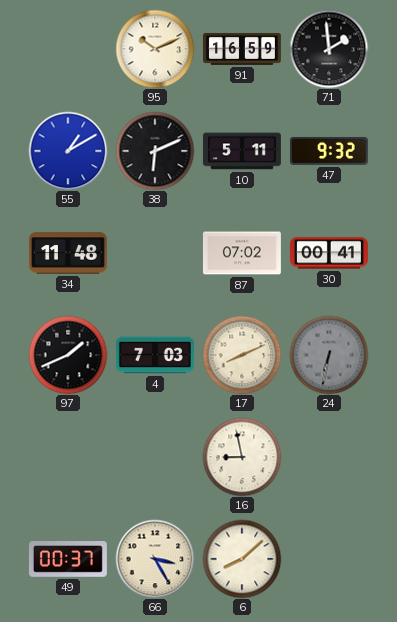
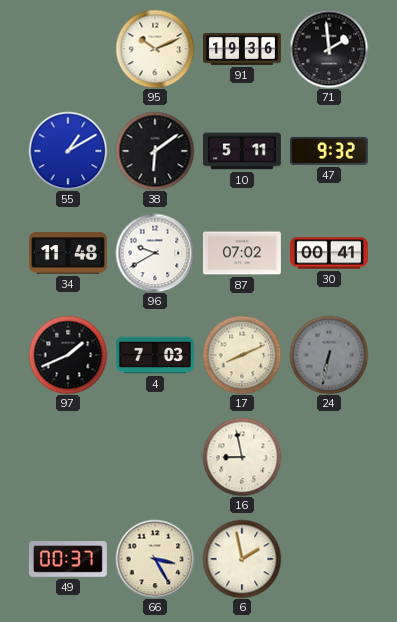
91: 16:59 -> 19:36 (242, 49)
38: 6:11 -> 6:09 (155, 151)
96: none -> 9:40 (155, 253)
6: 8:08 -> 1:58 (242, 559)
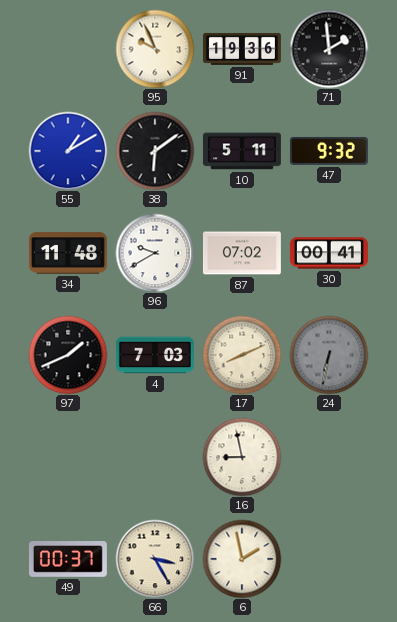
95: 10:11 -> 9:56 (155, 49)
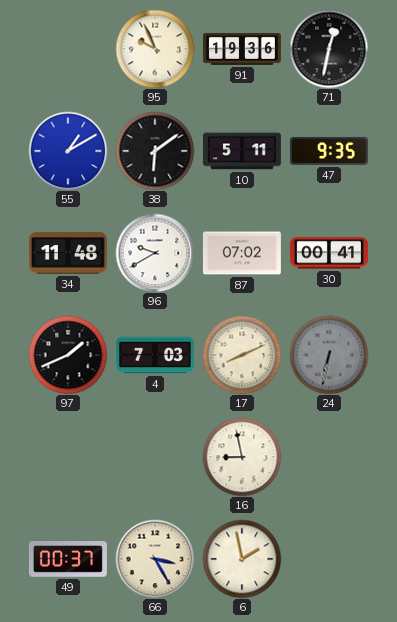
71: 1:59 -> 12:32 (329, 49)
47: 9:32 -> 9:35 (329, 151)
